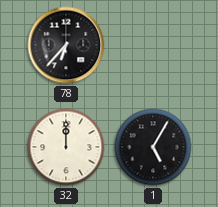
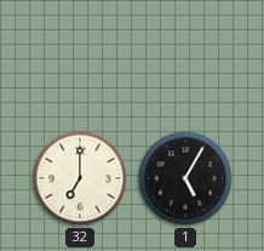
78: 6:37 -> none (66, 45)
32: 12:00 -> 7:00 (80, 178)
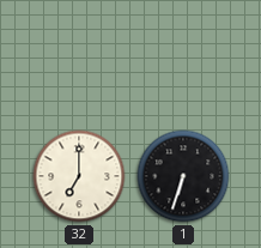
1: 5:05 -> 6:33 (183, 176)
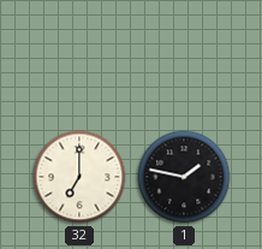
1: 6:33 -> 1:47 (184, 177)
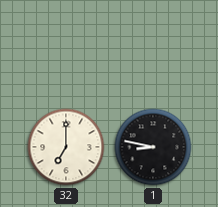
1: 1:47 -> 8:47 (153, 147)
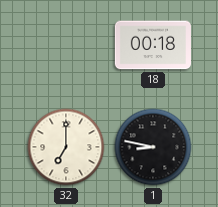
18: none -> 00:18 (152, 45)
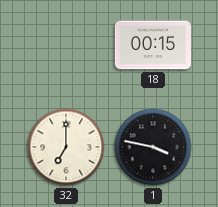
18: 00:18 -> 00:15 (152, 45)
1: 8:47 -> 3:47 (153, 147)
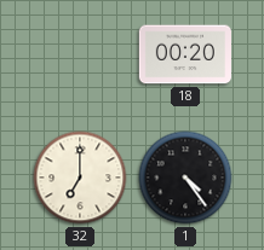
18: 00:15 -> 00:20 (184, 54)
1: 3:47 -> 4:24 (185, 178)
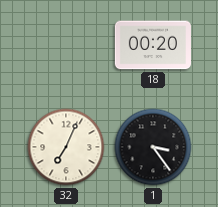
32: 7:00 -> 7:04 (66, 147)
1: 4:24 -> 3:24 (153, 147)
